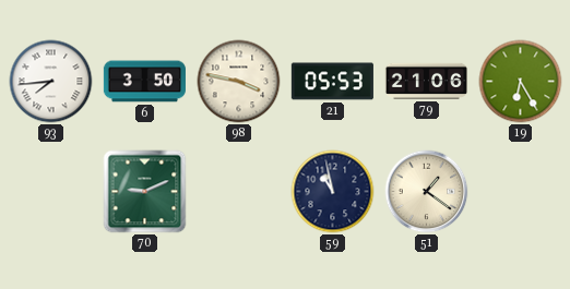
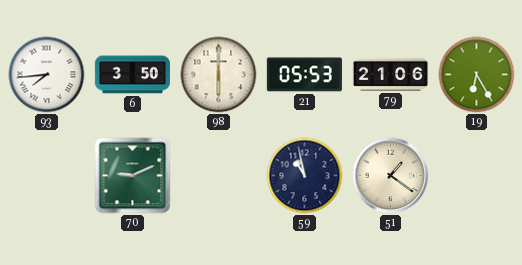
98: 3:47 -> 6:00 (219, 75)
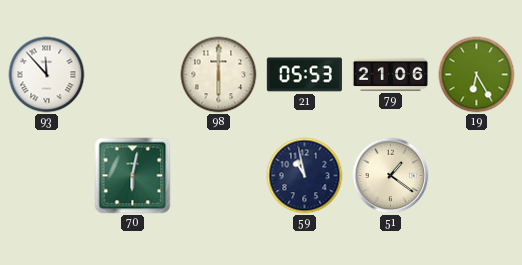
93: 7:44 -> 11:53 (47, 75)
6: 3:50 -> none (132, 75)
70: 9:11 -> 6:02 (133, 176)
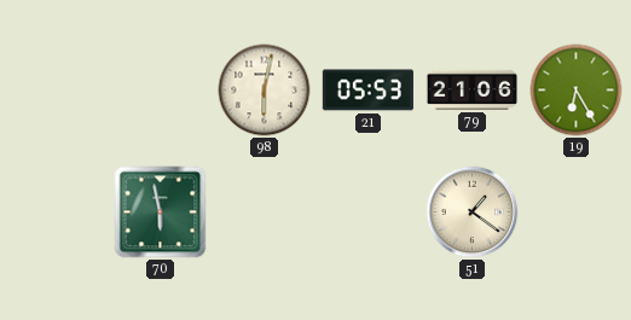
93: 11:53 -> none (47, 75)
98: 6:00 -> 6:02 (265, 91)
70: 6:02 -> 5:58 (161, 213)
59: 10:58 -> none (305, 176)
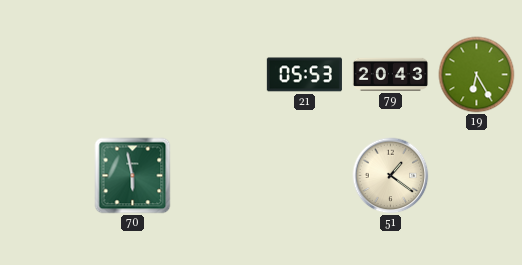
98: 6:02 -> none (265, 91)
79: 21:06 -> 20:43 (390, 74)
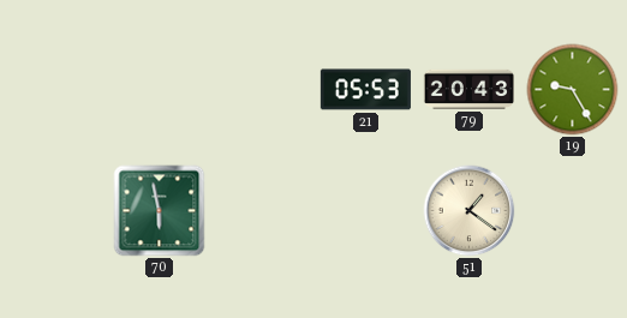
19: 6:25 -> 9:25 (573, 90)
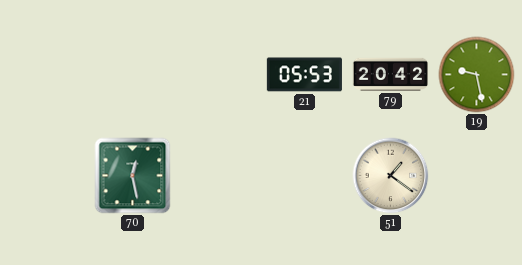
79: 20:43 -> 20:42 (390, 74)
19: 9:25 -> 9:28 (477, 75)
70: 5:58 -> 12:28 (133, 176)
